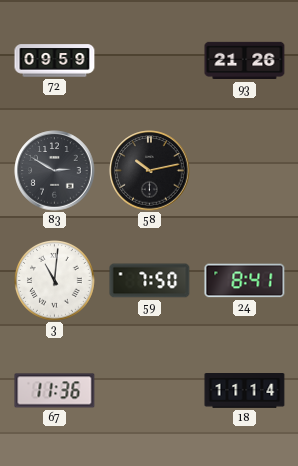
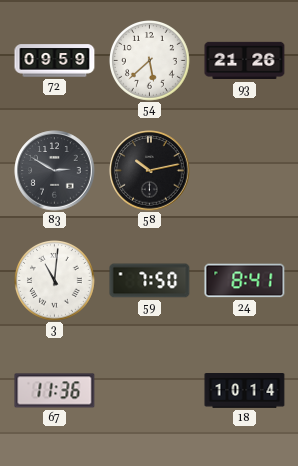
54: none -> 5:38 (150, 61)
18: 11:14 -> 10:14 (245, 391)
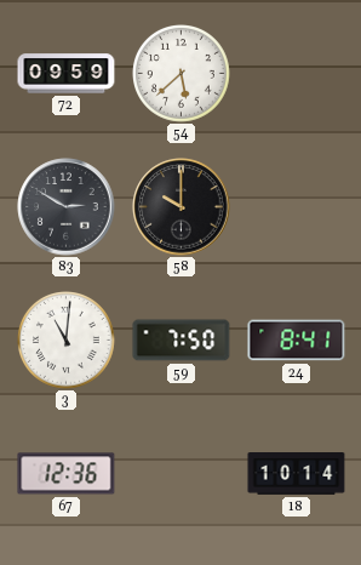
93: 21:26 -> none (245, 61)
58: 10:13 -> 10:00 (182, 207)
67: 11:36 -> 12:36 (67, 474)
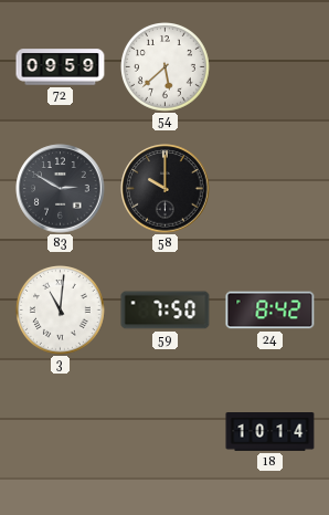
24: 8:41 -> 8:42 (270, 311)
67: 12:36 -> none (67, 474)
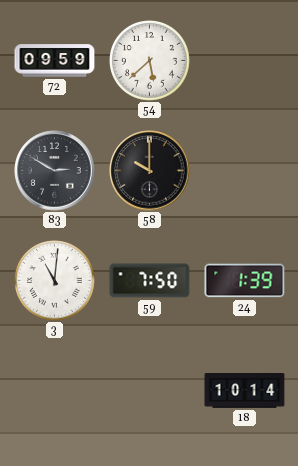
24: 8:42 -> 1:39 (245, 281)
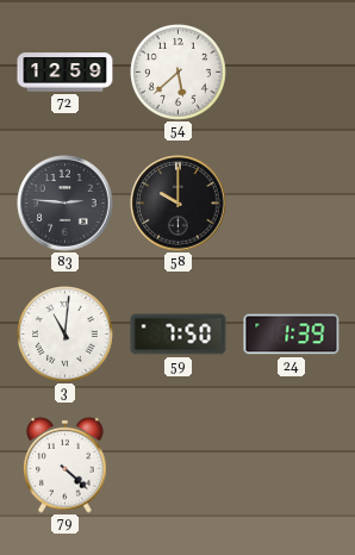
72: 09:59 -> 12:59 (66, 73)
83: 2:50 -> 2:46 (66, 204)
79: none -> 4:22 (66, 464)
18: 10:14 -> none (245, 391)
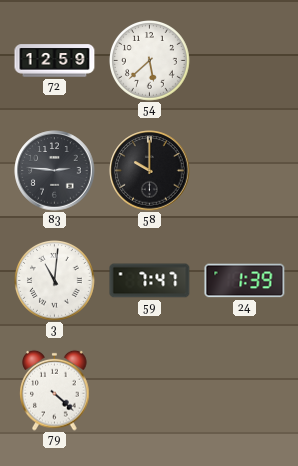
59: 7:50 -> 7:47 (150, 281)
